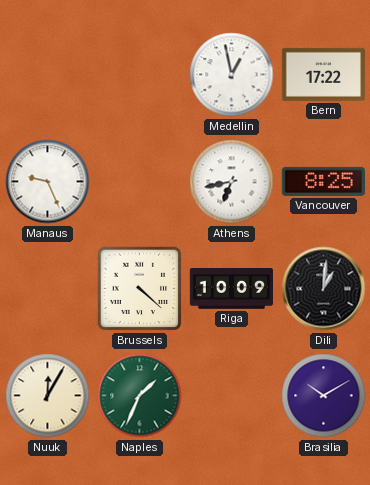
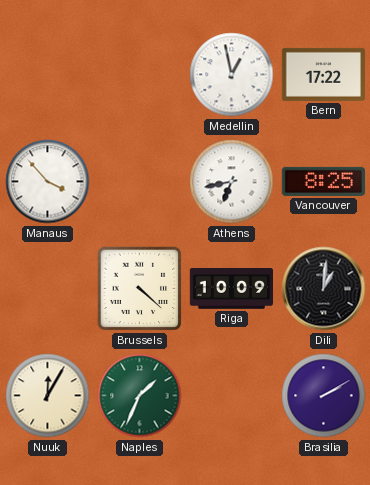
Manaus: 9:26 -> 3:53 (48, 182)
Brasilia: 10:10 -> 2:10 (324, 396)
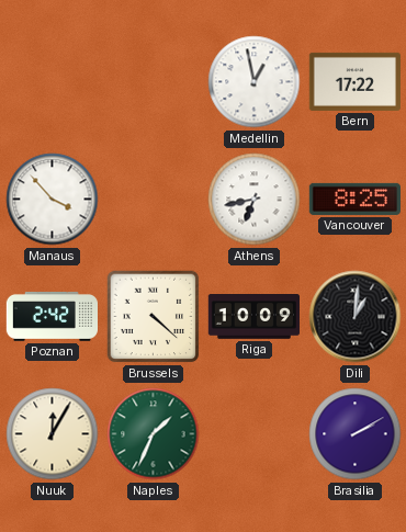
Poznan: none -> 2:42 (52, 316)
